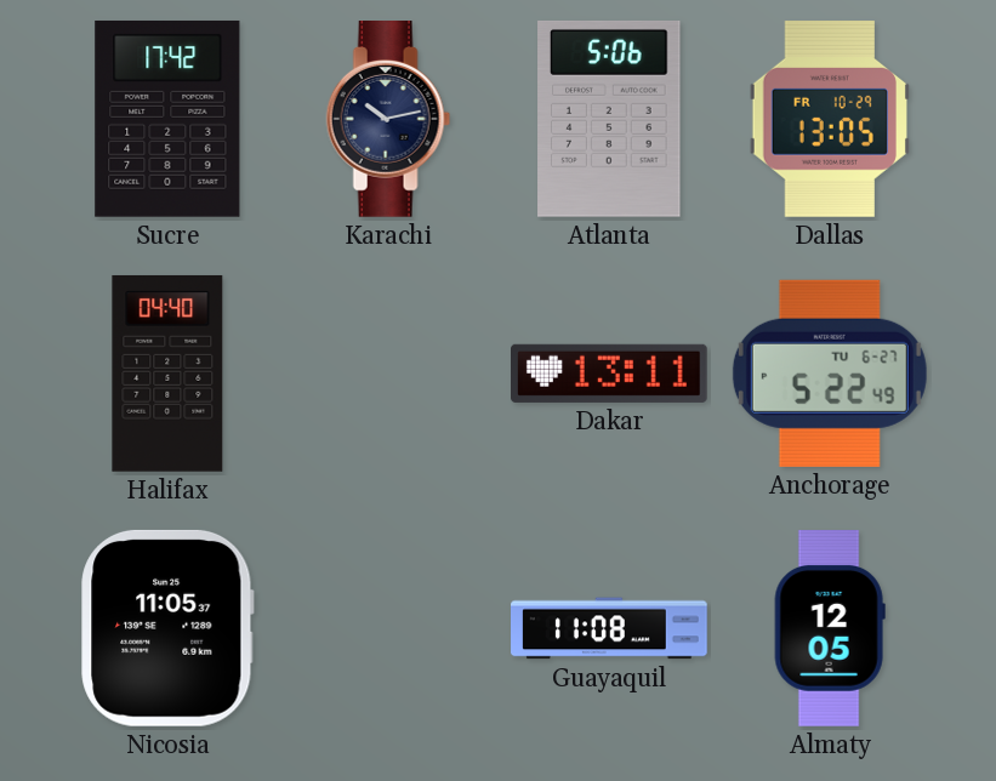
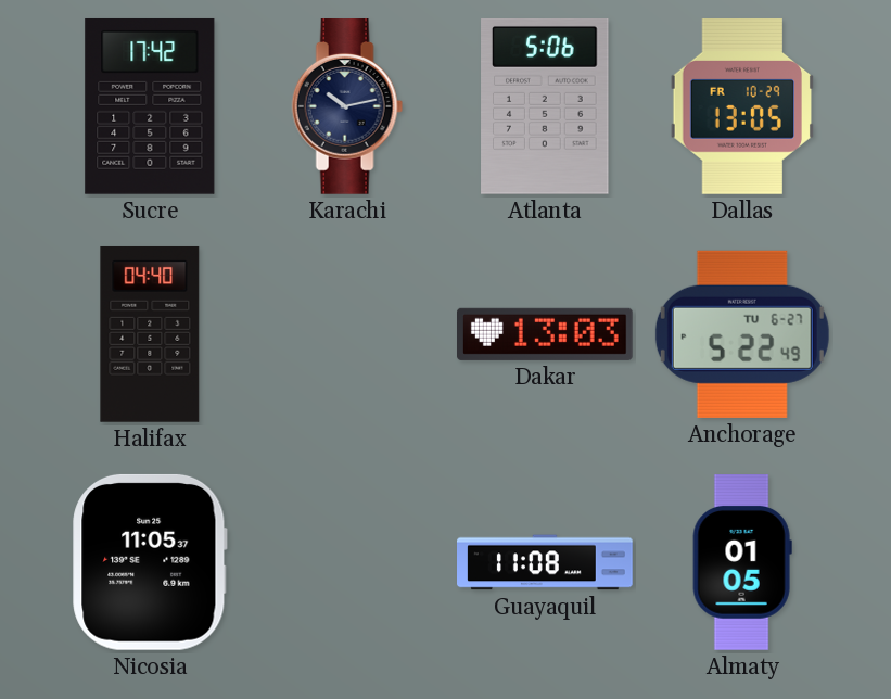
Dakar: 13:11 -> 13:03 (546, 334)
Almaty: 12:05 -> 01:05 (742, 563)
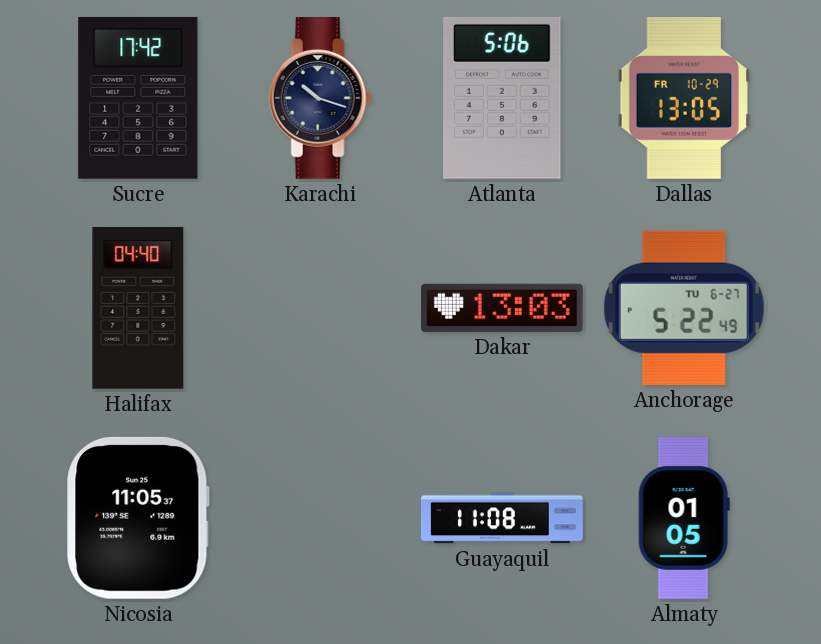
Karachi: 10:13 -> 10:18 (320, 99)
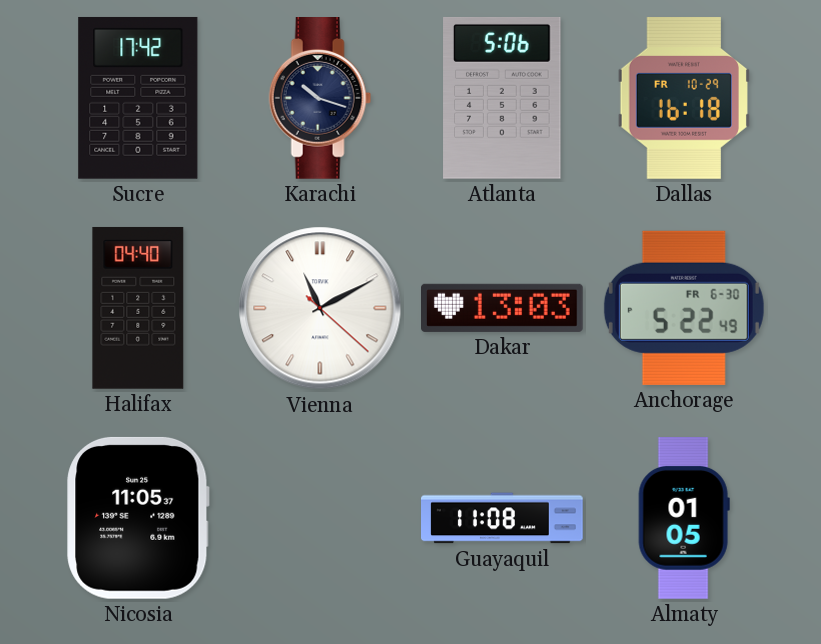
Dallas: 13:05 -> 16:18 (683, 98)
Vienna: none -> 11:10 (320, 308)
Anchorage date: TU 6-27 -> FR 6-30 (684, 308)
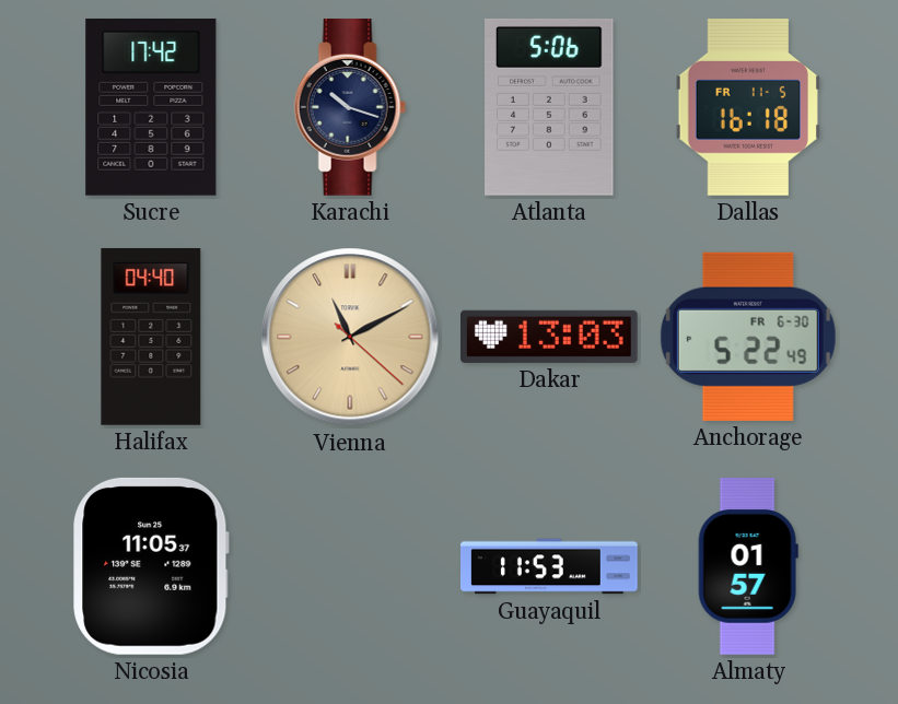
Dallas date: FR 10-29 -> FR 11-5 (747, 107)
Vienna dial: white -> champagne (350, 337)
Guayaquil: 11:08 -> 11:53 (550, 566)
Almaty: 01:05 -> 01:57 (748, 567)
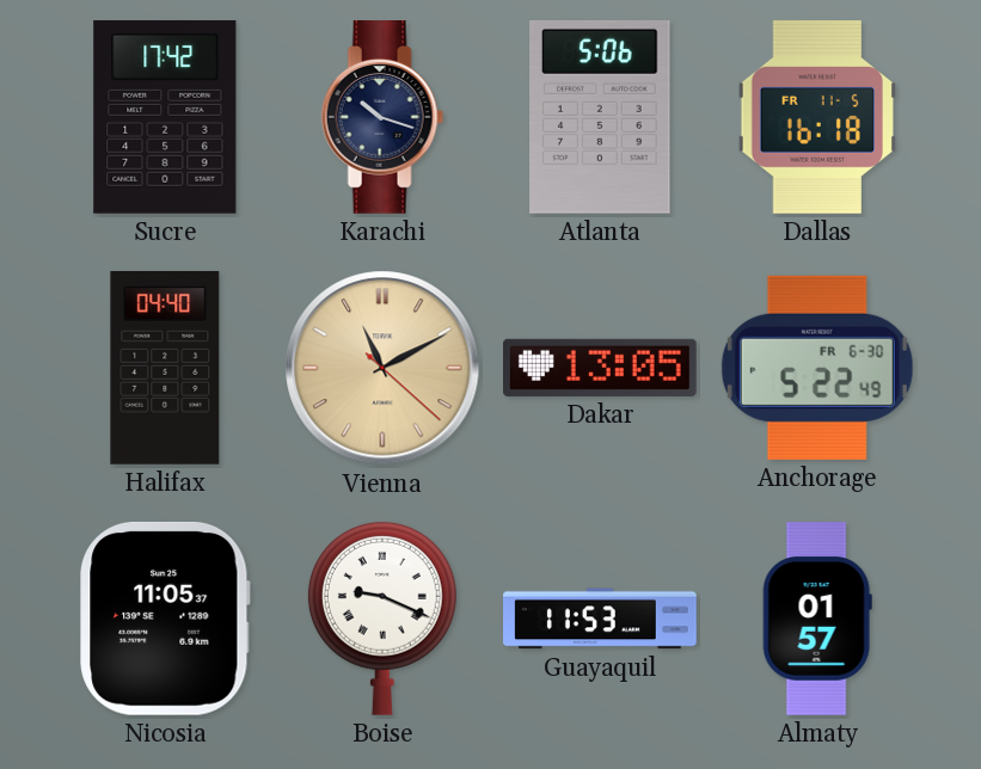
Dakar: 13:03 -> 13:05 (601, 368)
Boise: none -> 9:19 (382, 619)
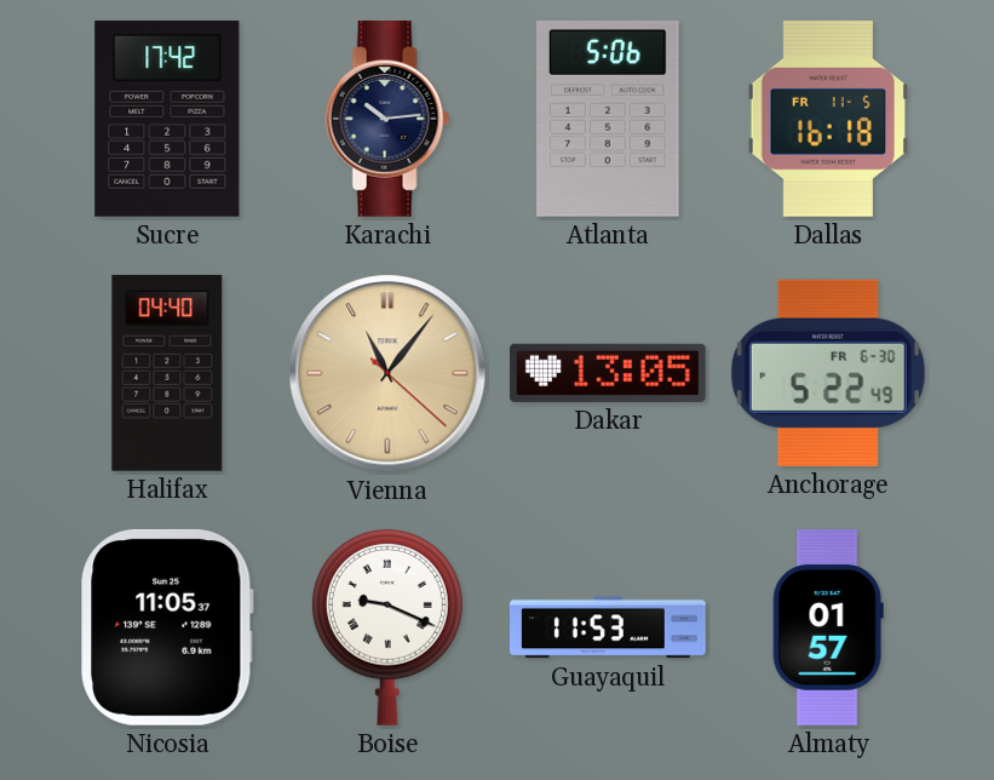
Karachi: 10:18 -> 10:14 (387, 120)
Vienna: 11:10 -> 11:06 (387, 373)
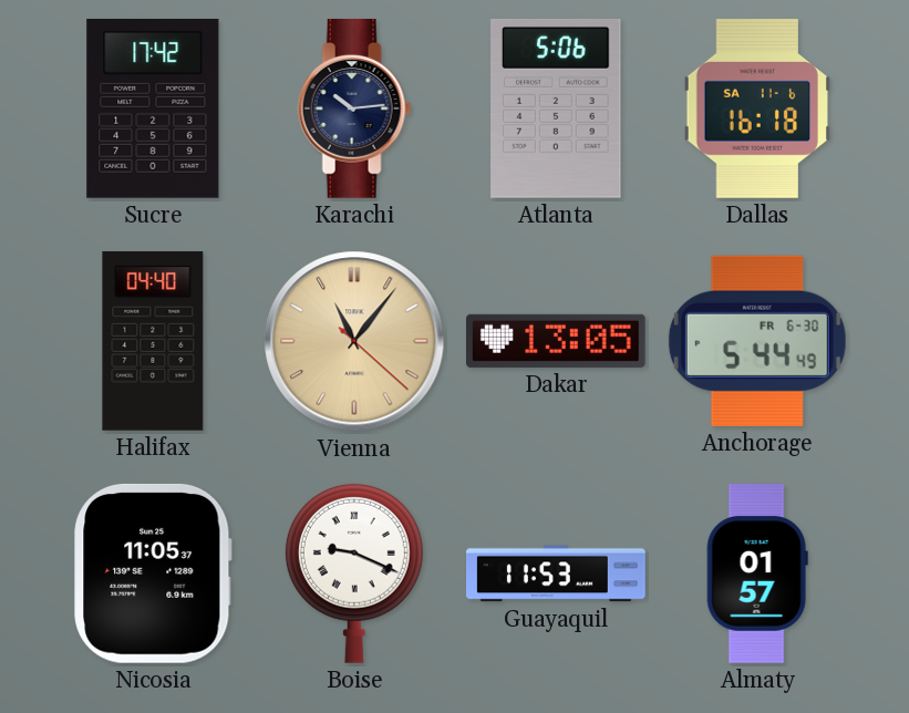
Dallas date: FR 11-5 -> SA 11-6 (756, 108)
Anchorage: 5:22 -> 5:44 (757, 341)
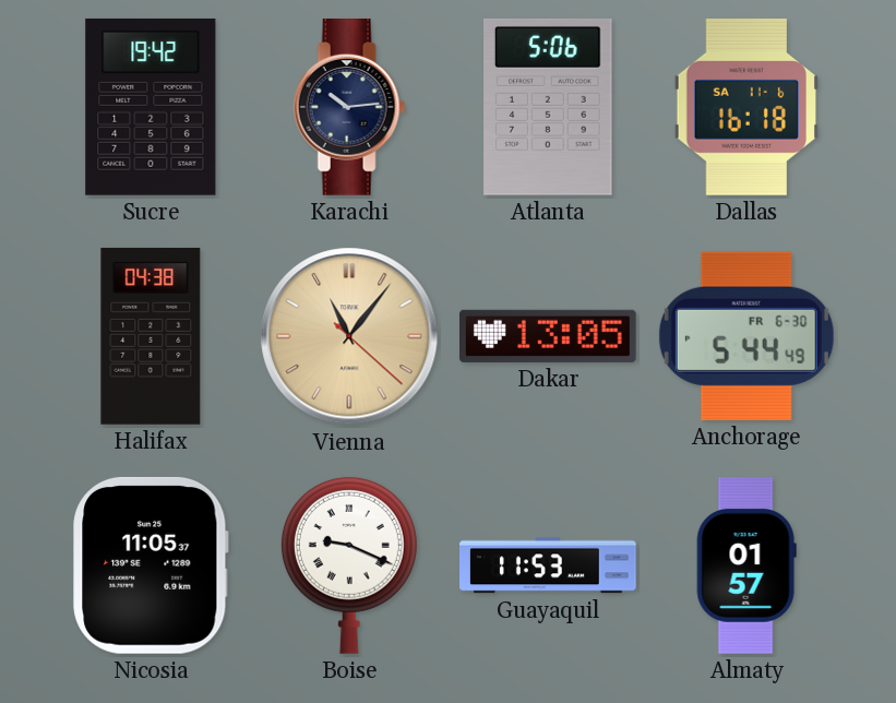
Sucre: 17:42 -> 19:42 (151, 107)
Halifax: 04:40 -> 04:38 (151, 336)
